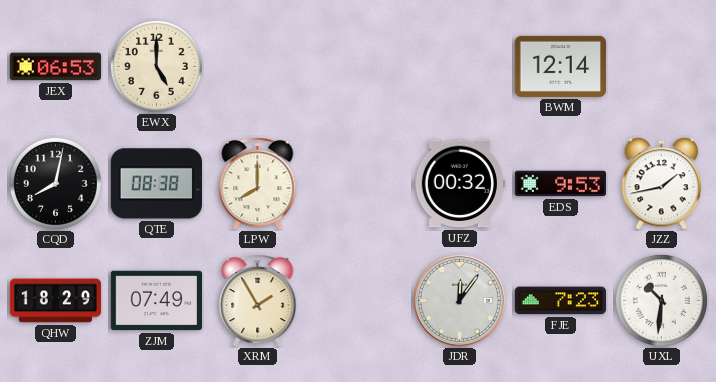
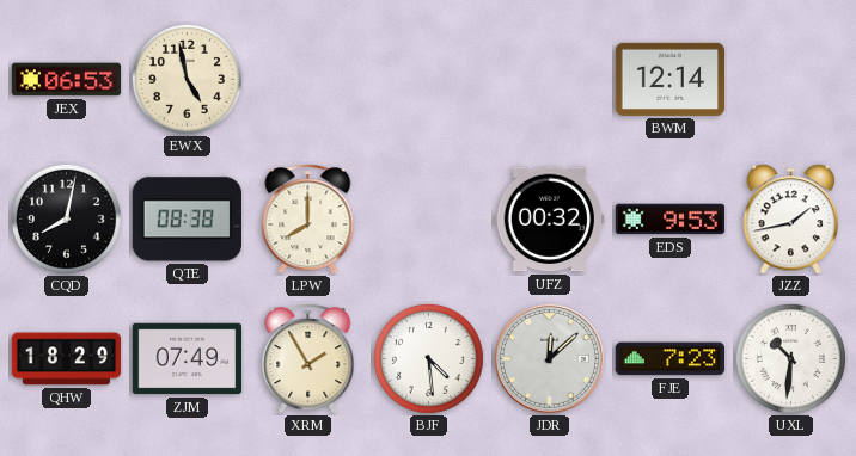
EWX: 5:00 -> 4:58 (187, 79)
BJF: none -> 4:29 (428, 358)
JDR: 12:06 -> 12:08 (549, 358)
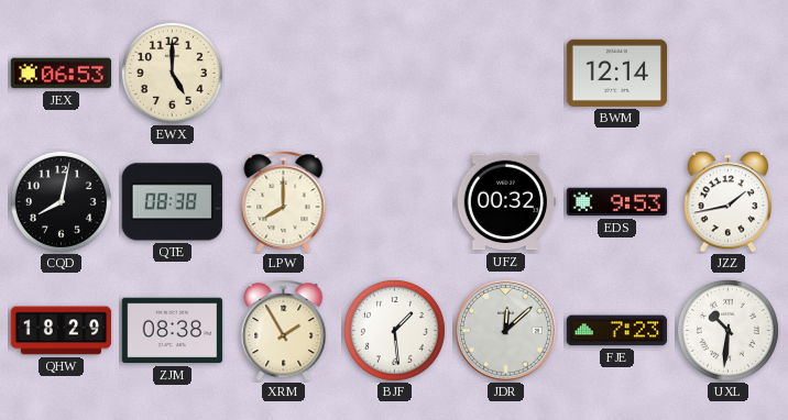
EWX: 4:58 -> 5:00 (172, 73)
ZJM: 07:49 -> 08:38 (173, 331)
BJF: 4:29 -> 1:29 (394, 330)
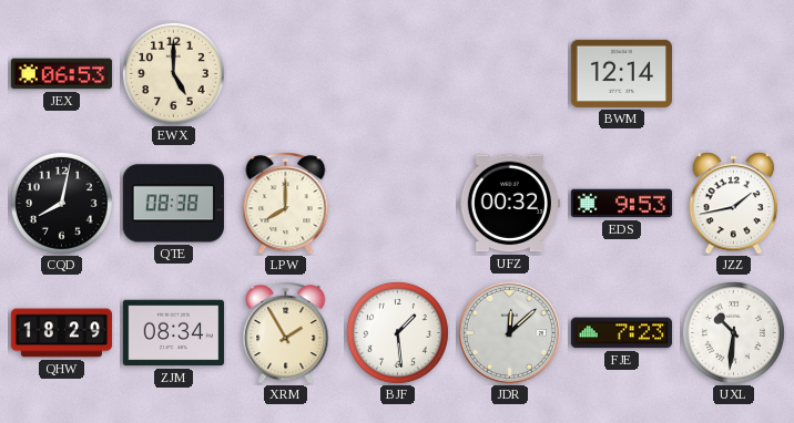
ZJM: 08:38 -> 08:34 (174, 333)
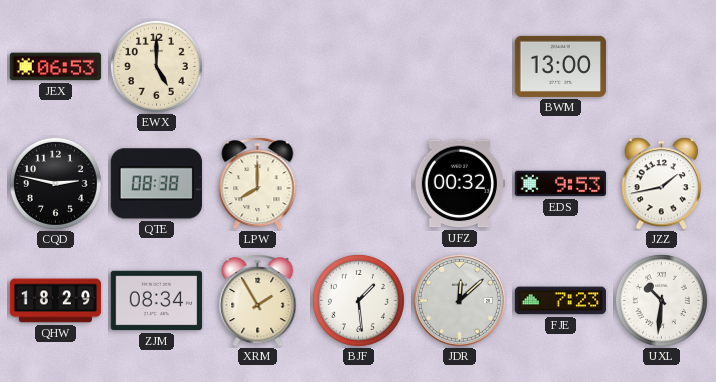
BWM: 12:14 -> 13:00 (560, 66)
CQD: 8:02 -> 2:47 (55, 183)
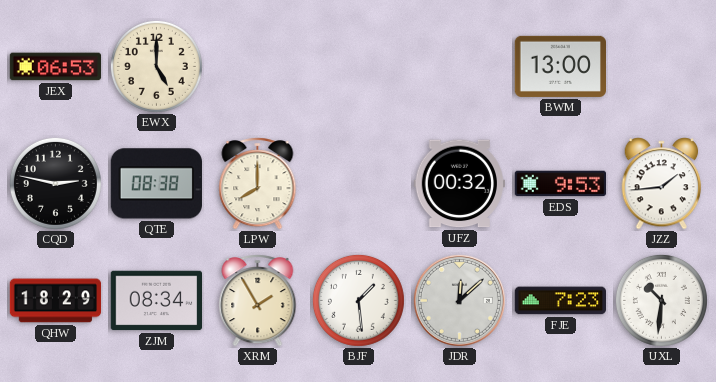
JZZ: 1:43 -> 1:44 (662, 184)
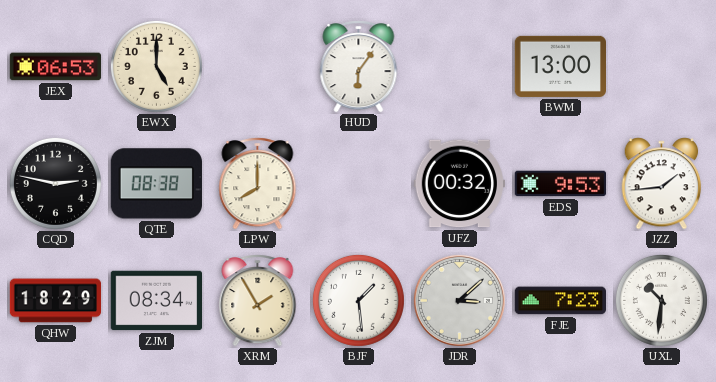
HUD: none -> 6:06 (359, 67)
JDR: 12:08 -> 3:08 (459, 300)
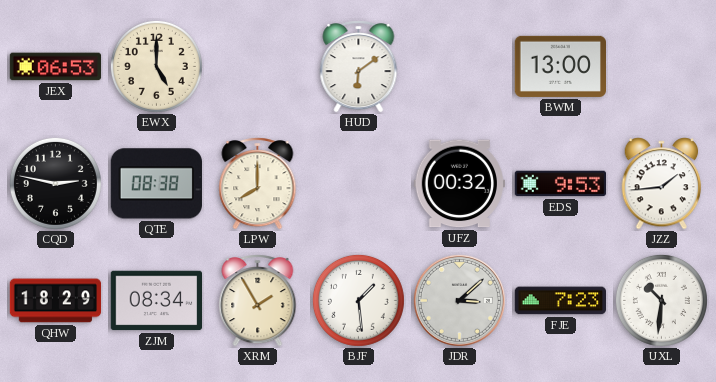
HUD: 6:06 -> 6:09 (359, 67)
